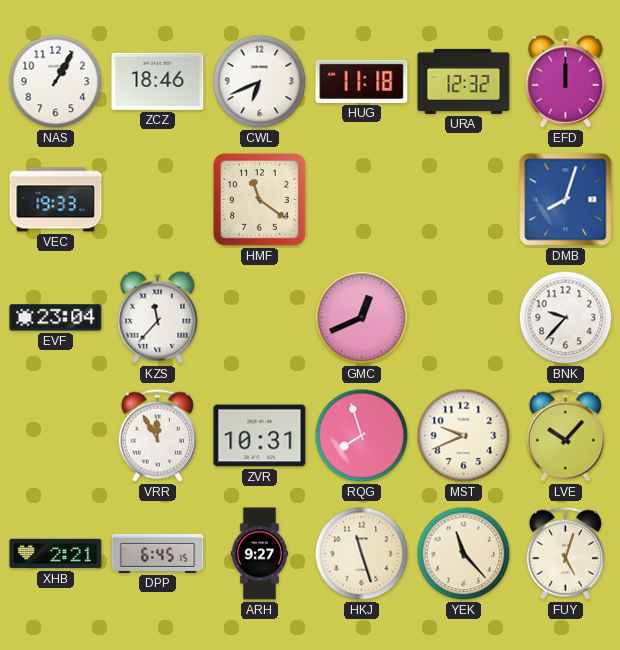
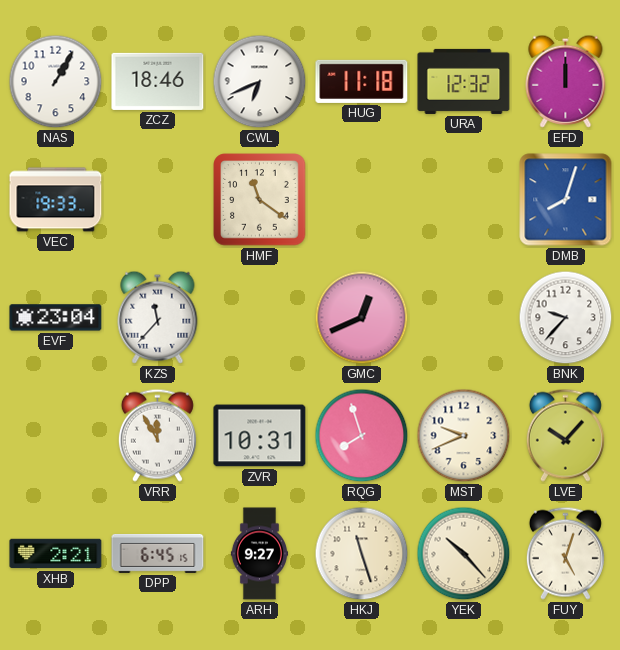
YEK: 11:23 -> 10:23 (464, 554)
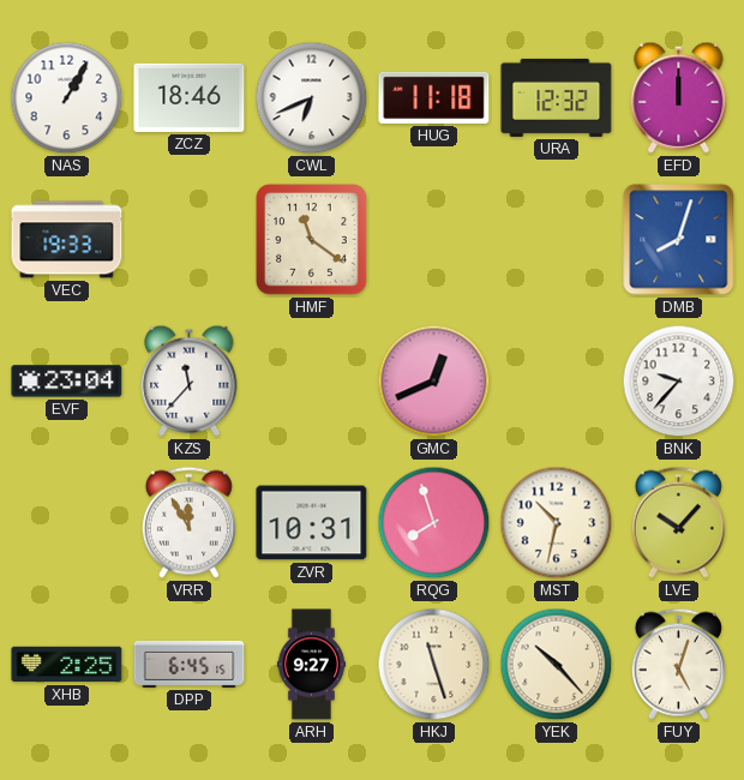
MST: 9:41 -> 10:32 (557, 523)
XHB: 2:21 -> 2:25 (67, 665)
